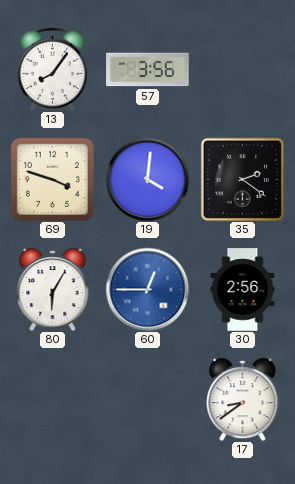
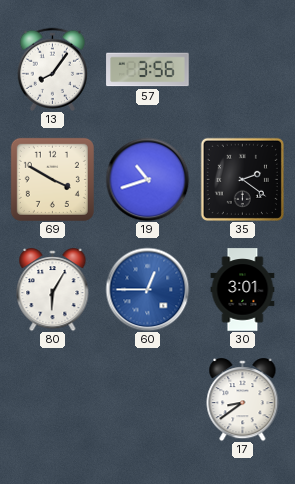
69: 3:48 -> 3:50 (52, 179)
19: 4:01 -> 10:42 (147, 179)
30: 2:56 -> 3:01 (243, 290)
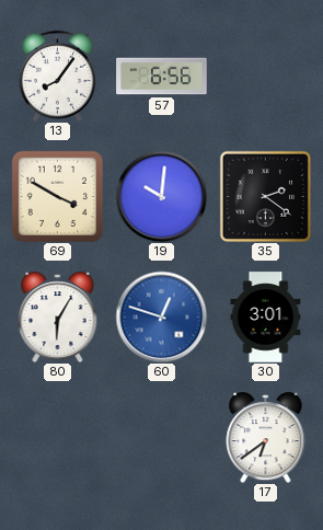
57: 3:56 -> 6:56 (162, 77)
19: 10:42 -> 10:01 (161, 196)
60: 12:45 -> 12:48 (161, 316)
17: 8:39 -> 6:39 (266, 438)
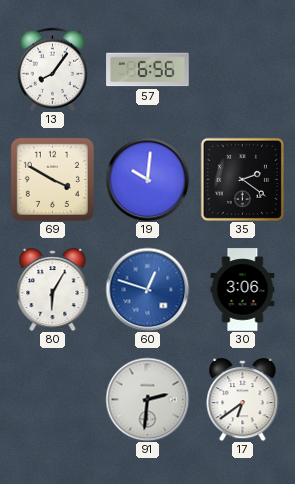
30: 3:01 -> 3:06 (243, 290)
91: none -> 2:31 (147, 399)
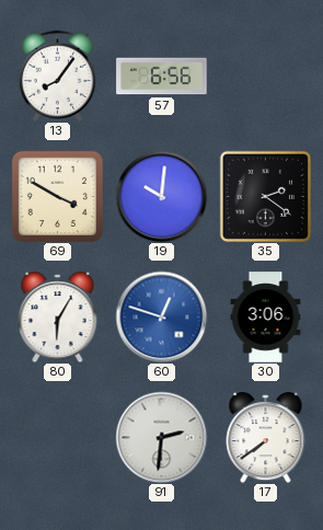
17: 6:39 -> 7:39 (266, 438)
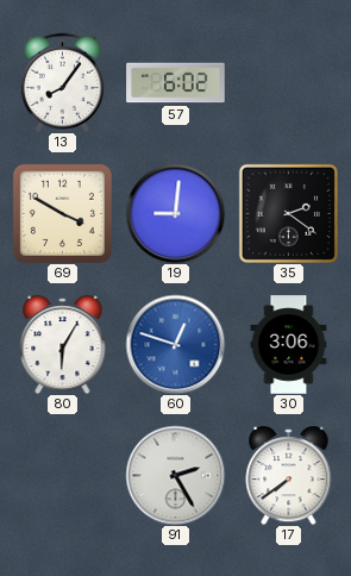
57: 6:56 -> 6:02 (176, 83)
19: 10:01 -> 9:01 (175, 213)
91: 2:31 -> 2:25 (175, 475)
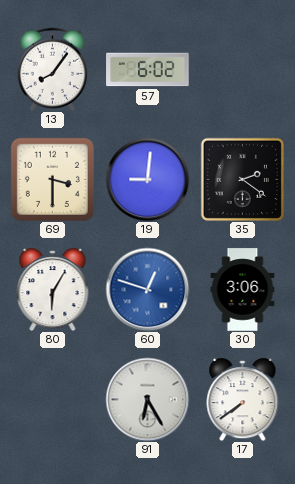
69: 3:50 -> 3:30 (52, 179)
91: 2:25 -> 6:25 (147, 399)
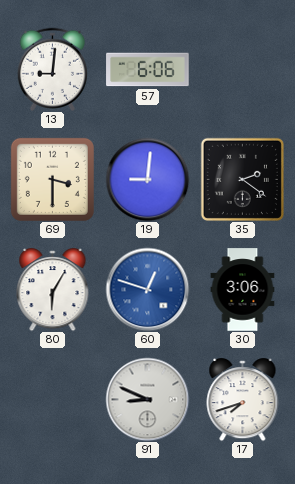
13: 8:06 -> 9:01 (52, 69)
57: 6:02 -> 6:06 (148, 70)
91: 6:25 -> 8:49 (147, 399)
17: 7:39 -> 7:42 (243, 400)
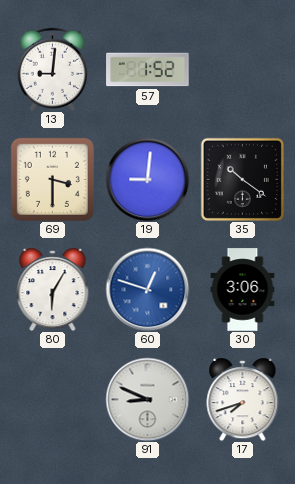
57: 6:06 -> 1:52 (148, 70)
35: 2:21 -> 10:21 (242, 179)
